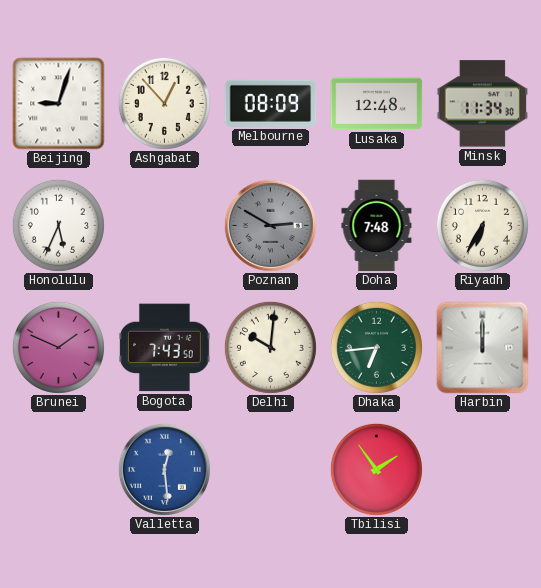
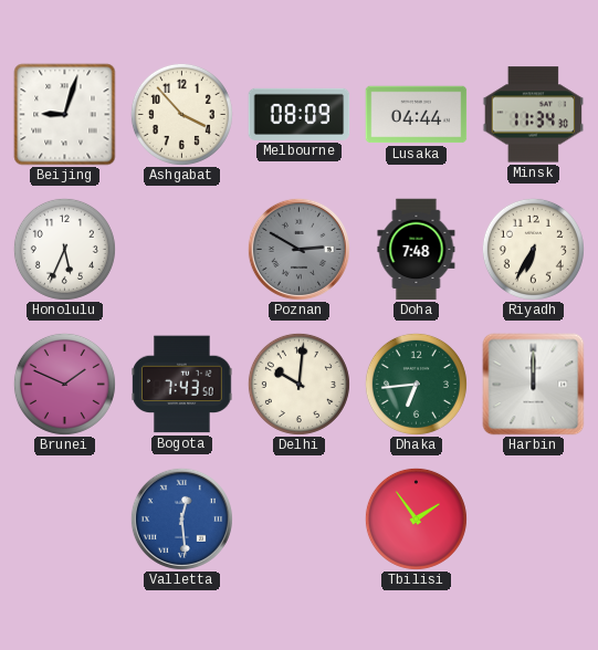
Ashgabat: 12:53 -> 3:53 (181, 114)
Lusaka: 12:48 -> 04:44 (417, 115)
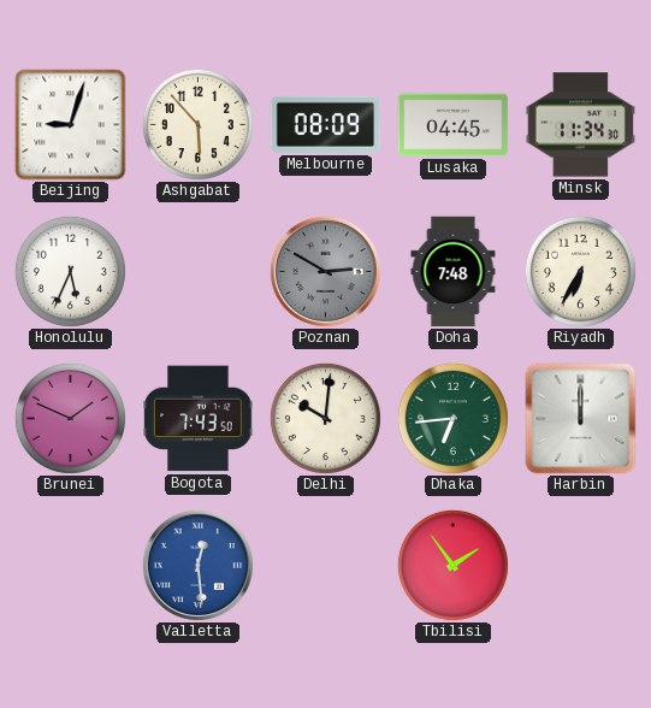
Ashgabat: 3:53 -> 5:53 (197, 124)
Lusaka: 04:44 -> 04:45 (454, 125)
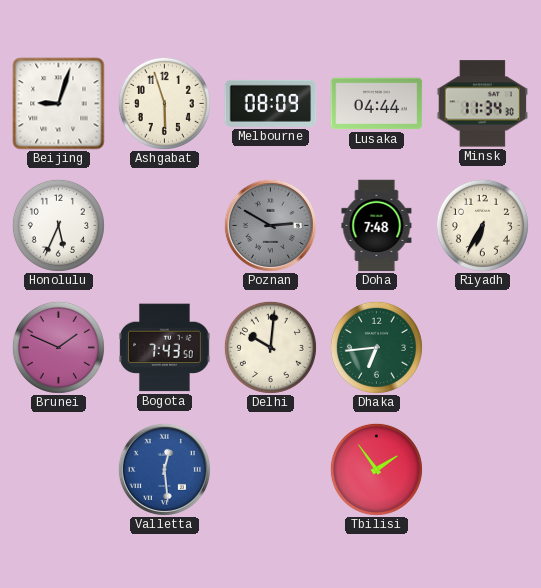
Ashgabat: 5:53 -> 5:57 (164, 103)
Lusaka: 04:45 -> 04:44 (377, 104)
Harbin: 12:00 -> none (581, 419)
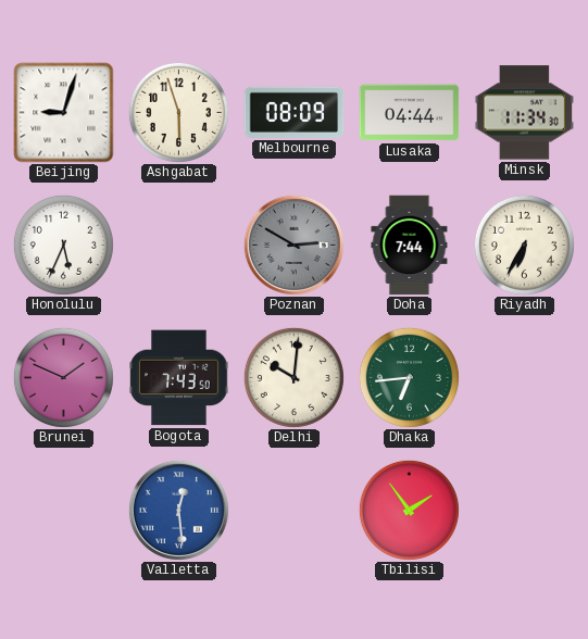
Doha: 7:48 -> 7:44 (410, 246)
